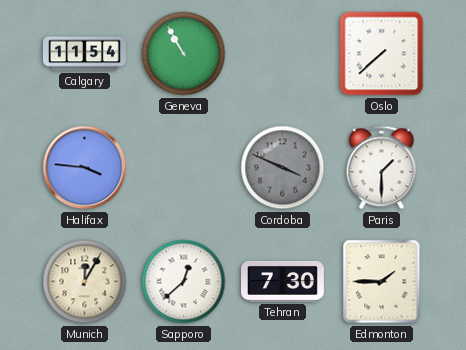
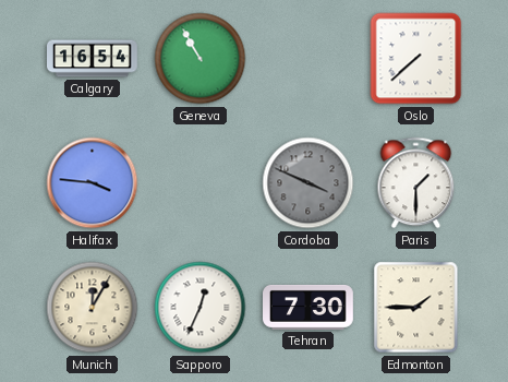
Calgary: 11:54 -> 16:54 (93, 59)
Sapporo: 12:38 -> 12:34 (201, 308)
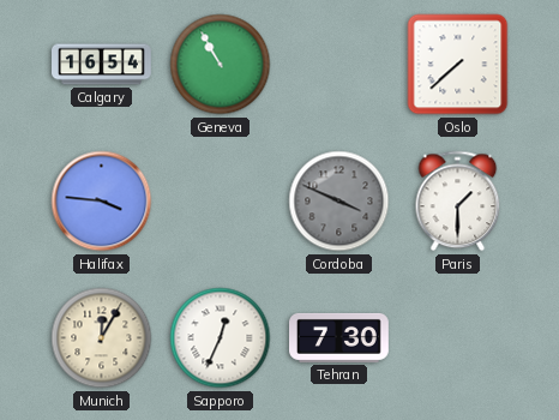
Edmonton: 1:45 -> none (416, 308)
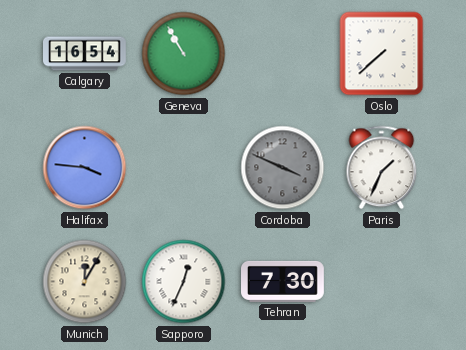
Paris: 1:30 -> 1:34 (382, 168)
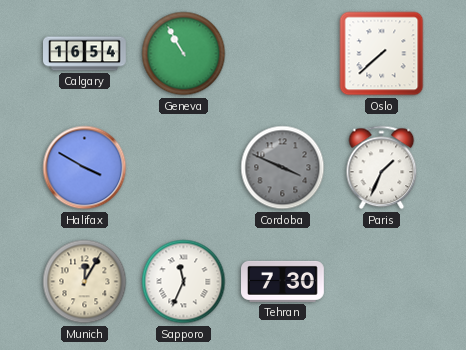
Halifax: 3:46 -> 3:50 (85, 168)
Sapporo: 12:34 -> 11:34 (184, 282)
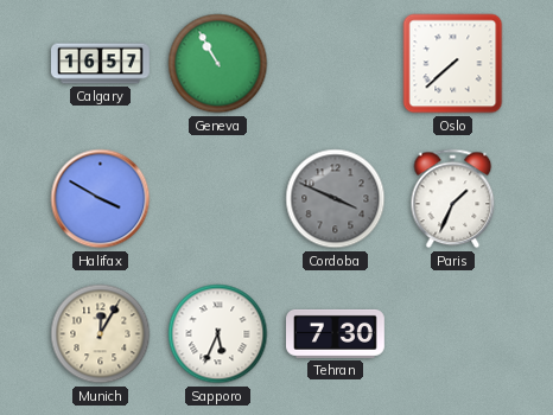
Calgary: 16:54 -> 16:57 (101, 64)
Sapporo: 11:34 -> 5:34 (218, 334)
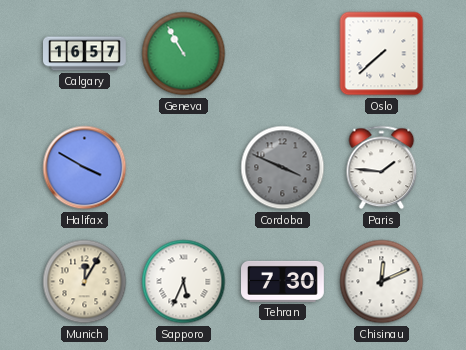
Paris: 1:34 -> 1:46 (382, 168)
Chisinau: none -> 12:11 (382, 282)
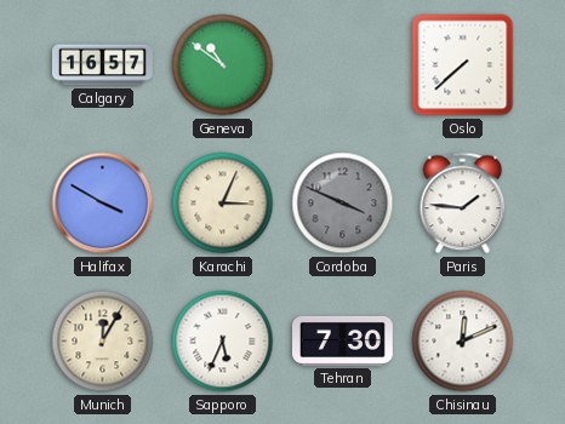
Geneva: 10:55 -> 10:51 (223, 65)
Karachi: none -> 3:04 (223, 204)
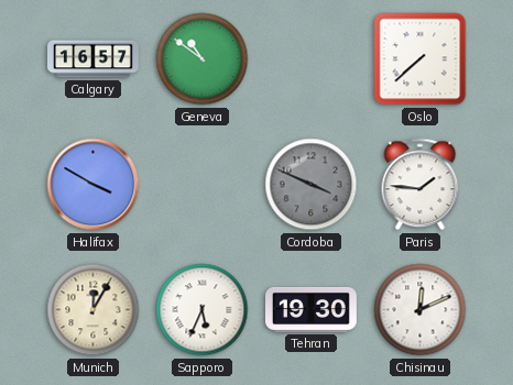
Karachi: 3:04 -> none (223, 204)
Tehran: 7:30 -> 19:30 (312, 309)
